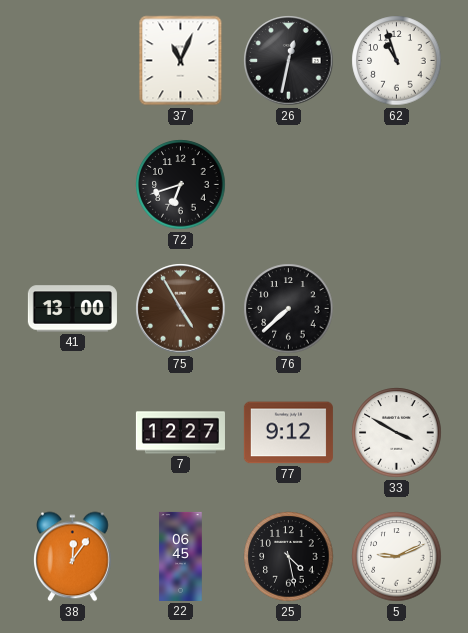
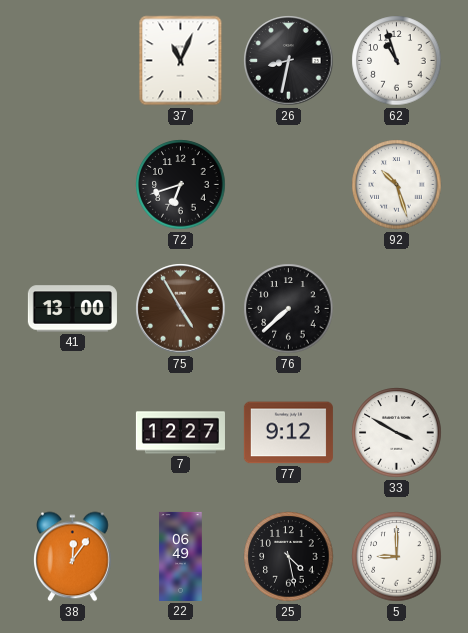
26: 12:32 -> 8:32 (289, 61)
92: none -> 10:27 (397, 185)
22: 06:45 -> 06:49 (181, 556)
5: 9:11 -> 9:00 (397, 557)
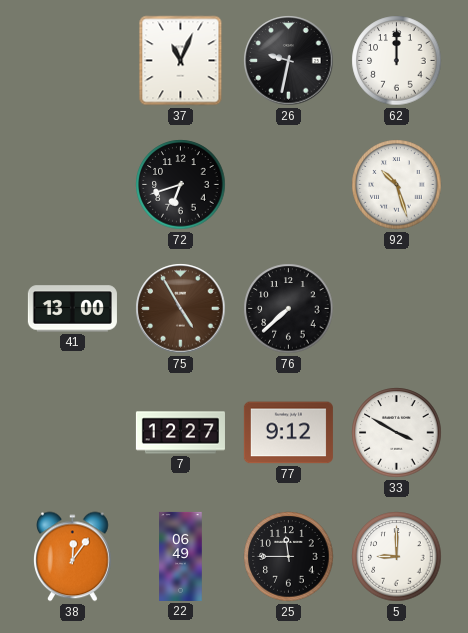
26: 8:32 -> 9:32 (289, 61)
62: 10:57 -> 12:00 (397, 61)
25: 4:28 -> 11:45 (289, 557)
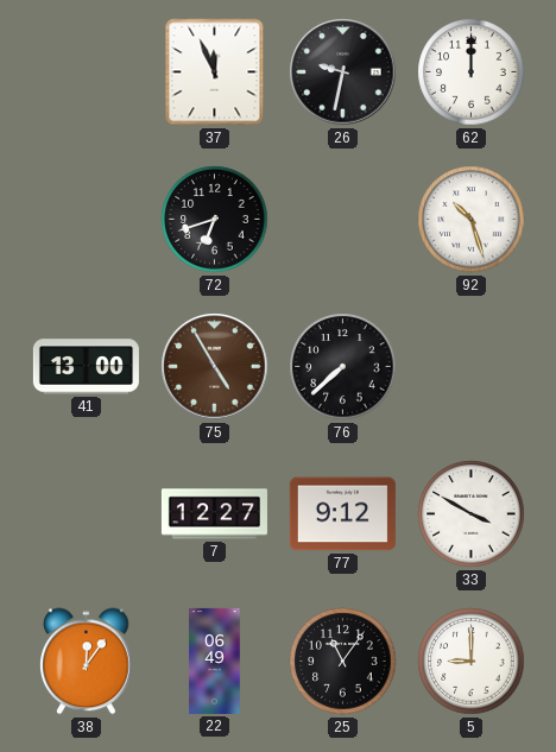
37: 11:04 -> 11:56 (215, 72)
25: 11:45 -> 11:06 (343, 662)
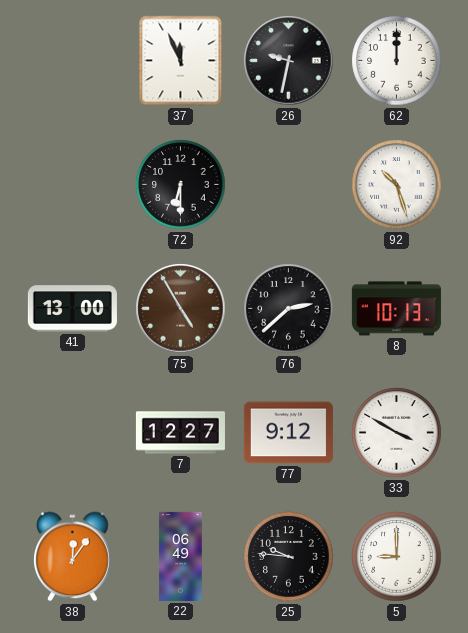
72: 6:42 -> 6:30 (181, 185)
76: 7:38 -> 2:38 (289, 309)
8: none -> 10:13 (396, 309)
25: 11:06 -> 9:46 (289, 557)
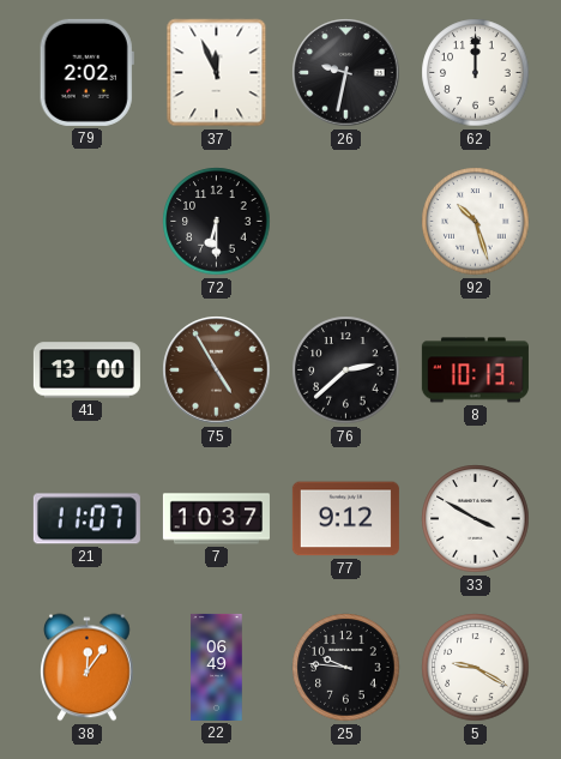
79: none -> 2:02 (86, 72)
21: none -> 11:07 (86, 519)
7: 12:27 -> 10:37 (216, 519)
5: 9:00 -> 9:20 (476, 668)
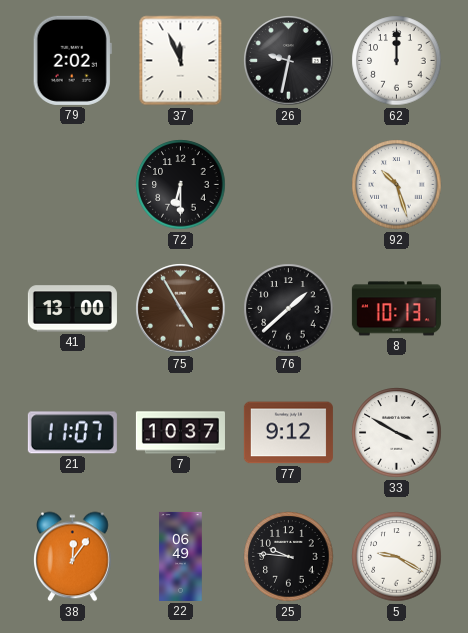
76: 2:38 -> 1:38 (289, 309)
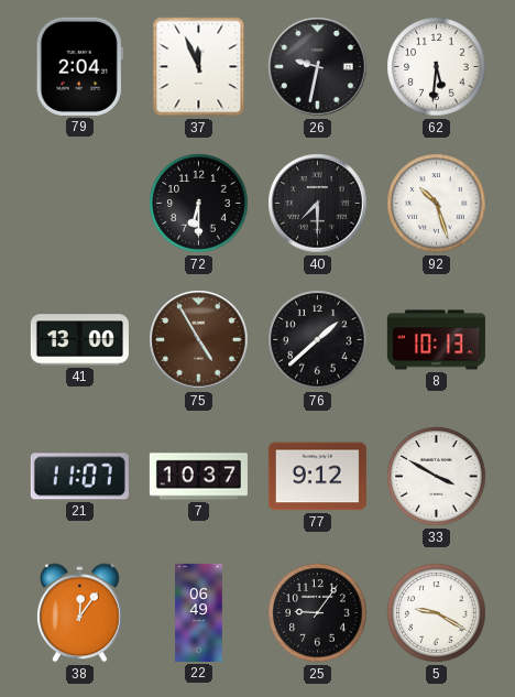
79: 2:02 -> 2:04 (79, 66)
62: 12:00 -> 5:31 (437, 67)
40: none -> 7:30 (318, 204)
25: 9:46 -> 9:06 (318, 613)
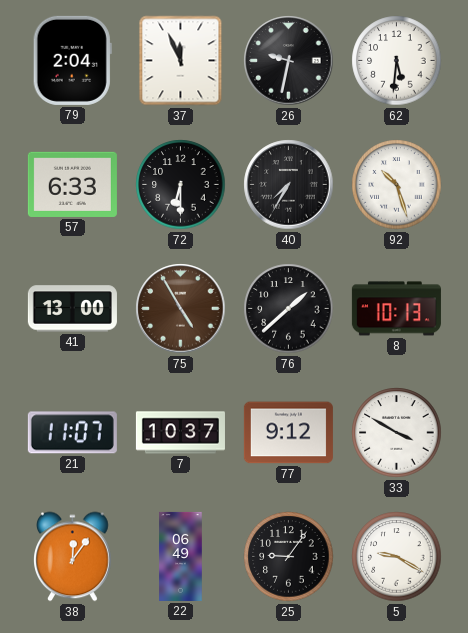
57: none -> 6:33 (72, 184)
40: 7:30 -> 7:35 (289, 185)
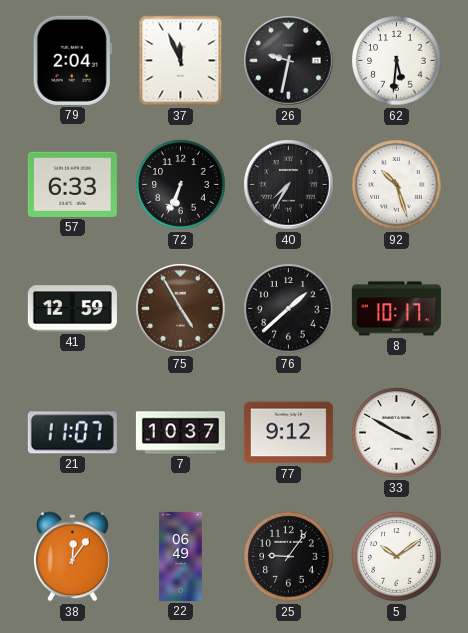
72: 6:30 -> 6:34 (181, 185)
41: 13:00 -> 12:59 (72, 309)
8: 10:13 -> 10:17 (396, 309)
5: 9:20 -> 10:09 (397, 557)
